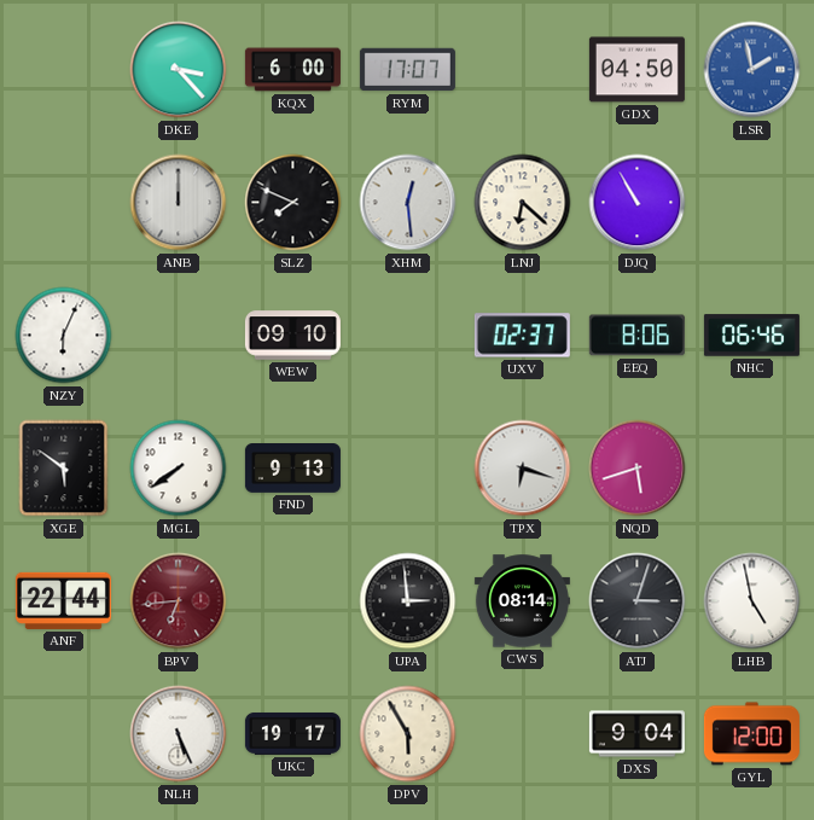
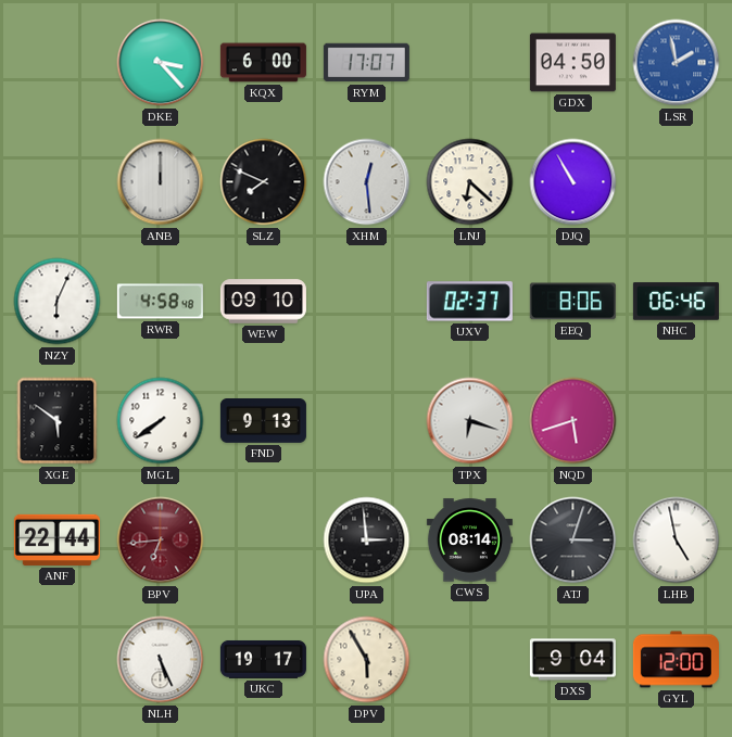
RWR: none -> 4:58 (160, 302)
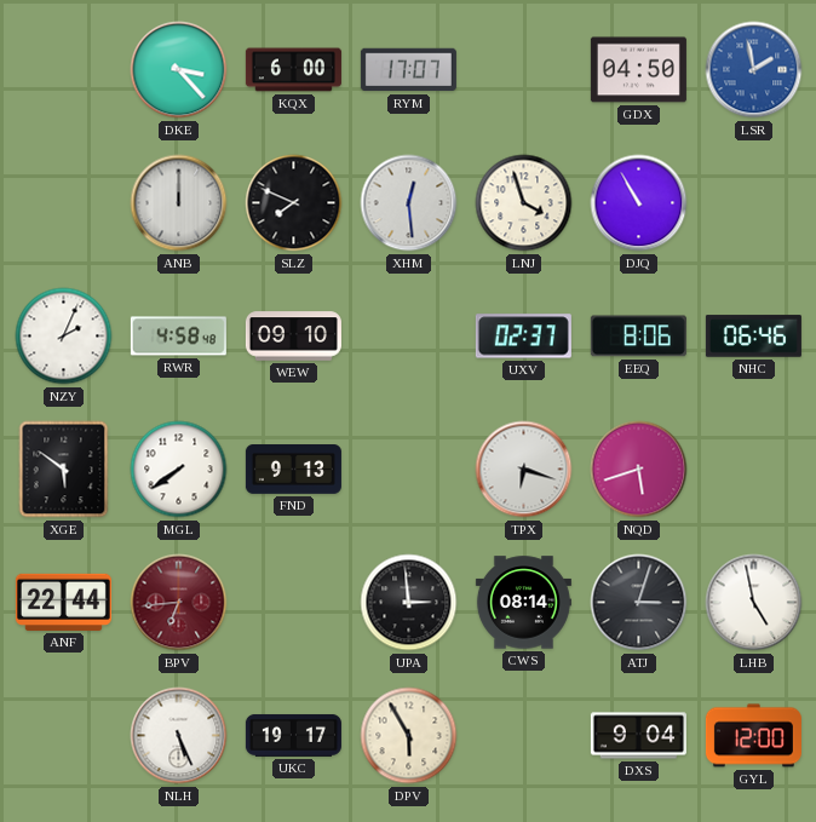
LNJ: 6:22 -> 3:57 (524, 203)
NZY: 6:04 -> 2:04 (64, 337)
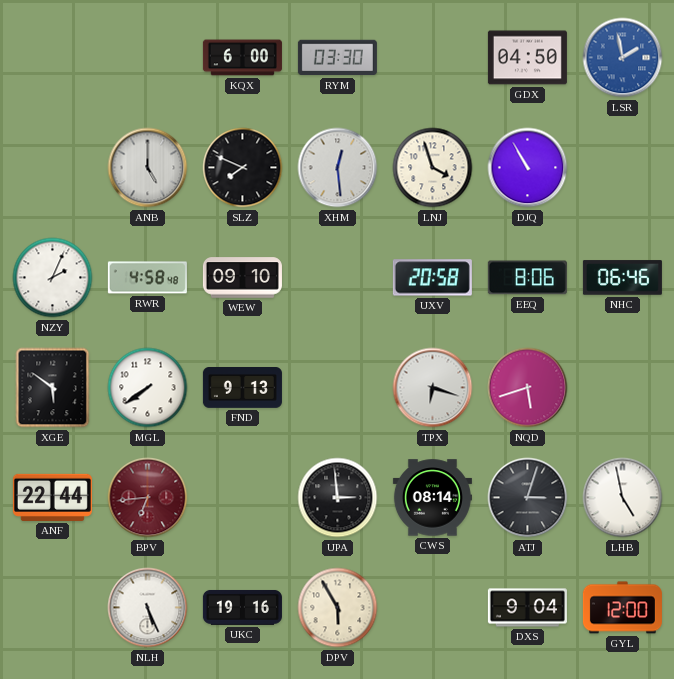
DKE: 3:23 -> none (179, 70)
RYM: 17:07 -> 03:30 (337, 58)
ANB: 12:00 -> 5:00 (148, 168)
UXV: 02:37 -> 20:58 (432, 278)
UKC: 19:17 -> 19:16 (242, 607)
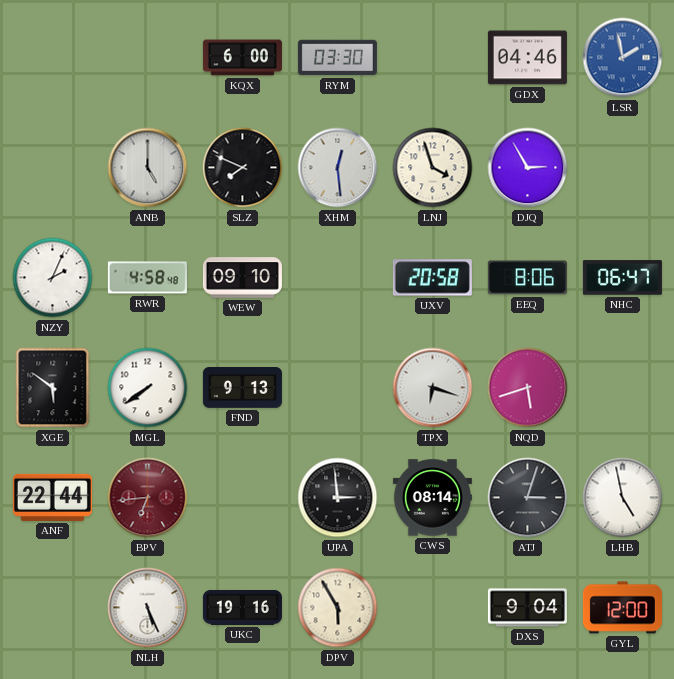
GDX: 04:50 -> 04:46 (527, 58)
DJQ: 10:55 -> 2:55 (528, 168)
NHC: 06:46 -> 06:47 (622, 278)
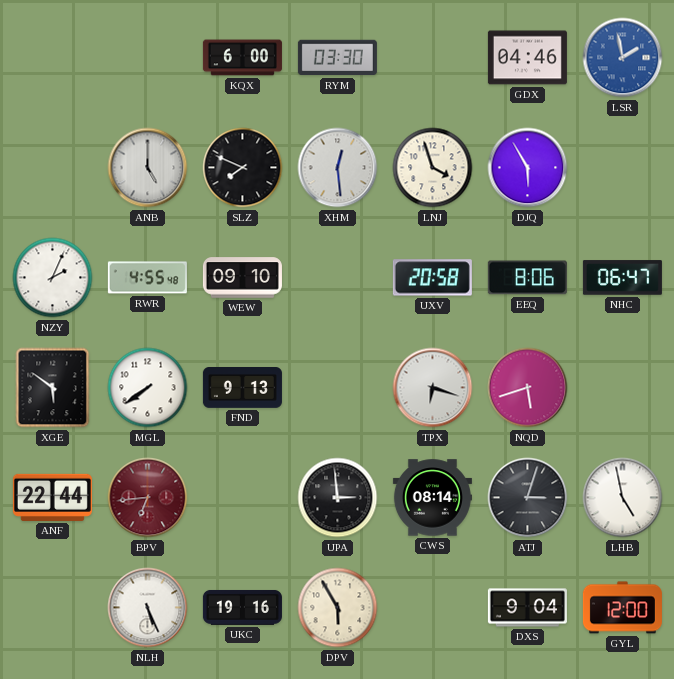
DJQ: 2:55 -> 5:55 (528, 168)
RWR: 4:58 -> 4:55 (147, 278)
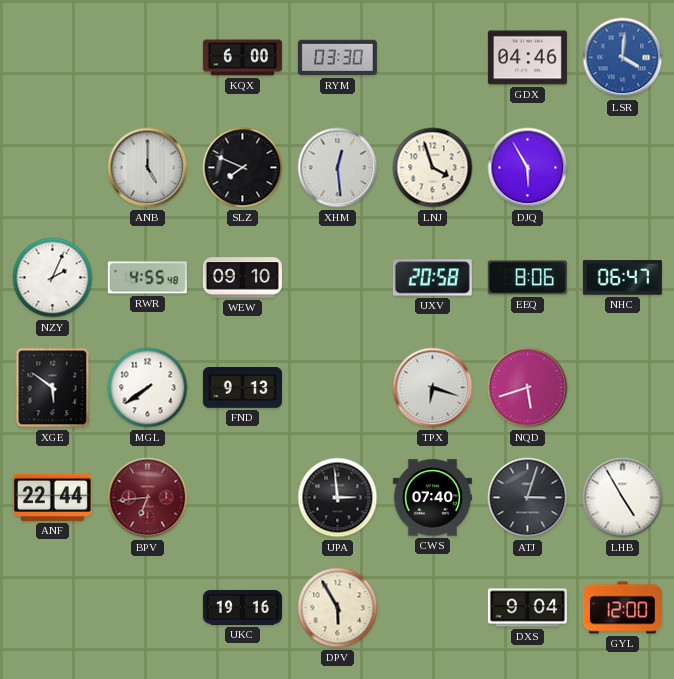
LSR: 1:58 -> 4:01 (623, 58)
CWS: 08:14 -> 07:40 (432, 498)
LHB: 4:58 -> 4:55 (623, 498)
NLH: 5:26 -> none (148, 608)
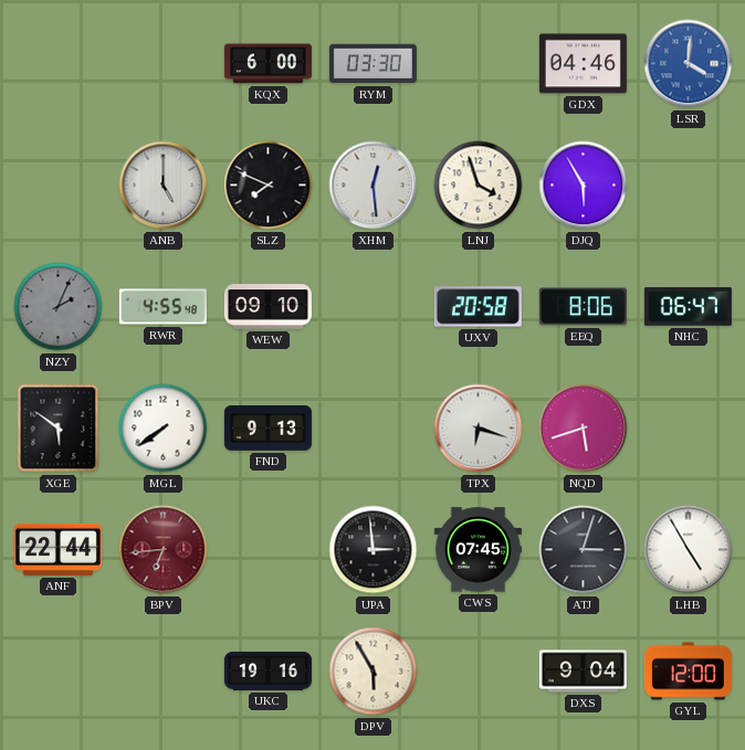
NZY dial: white -> grey (59, 307)
CWS: 07:40 -> 07:45 (478, 550)
